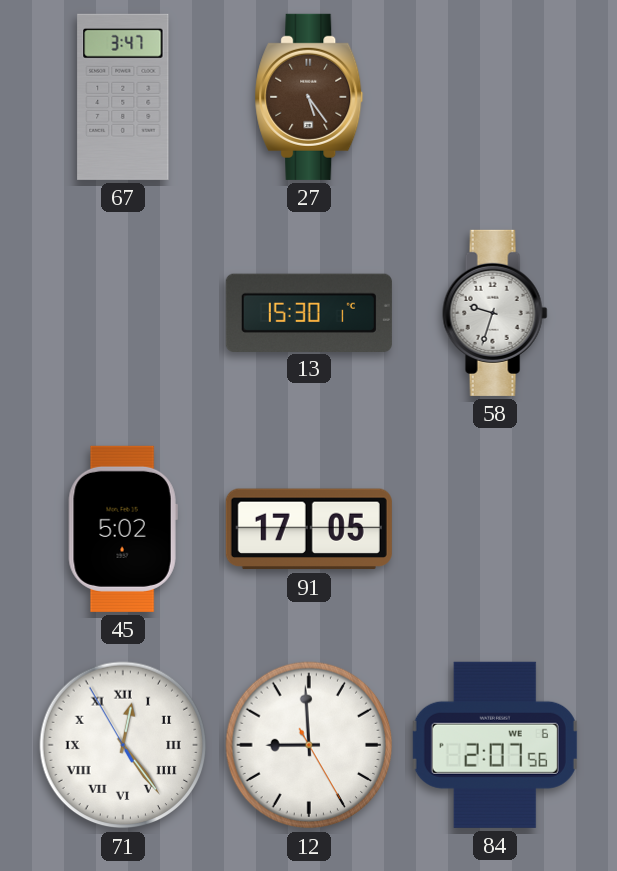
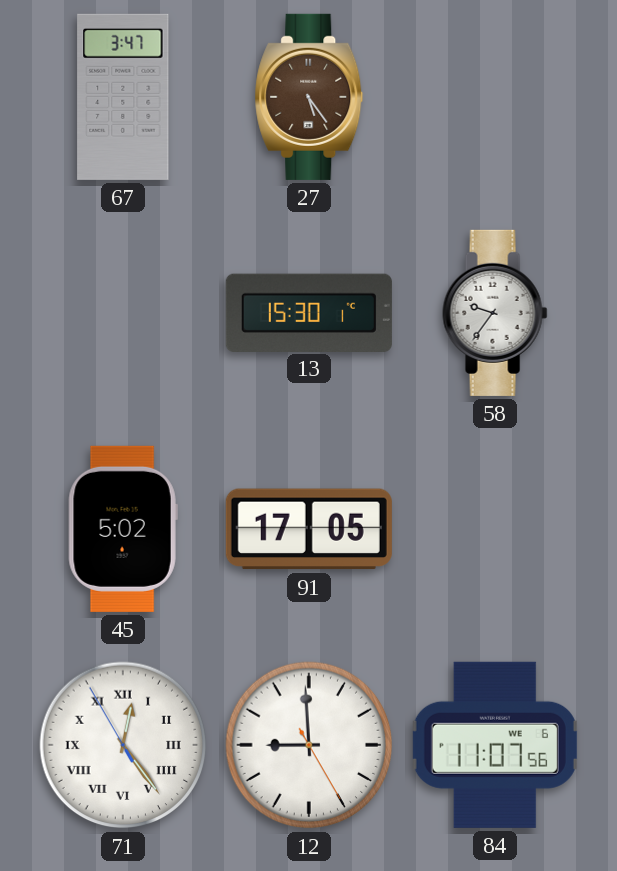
58: 9:33 -> 9:36 (495, 313)
84: 2:07 -> 11:07 (495, 745)
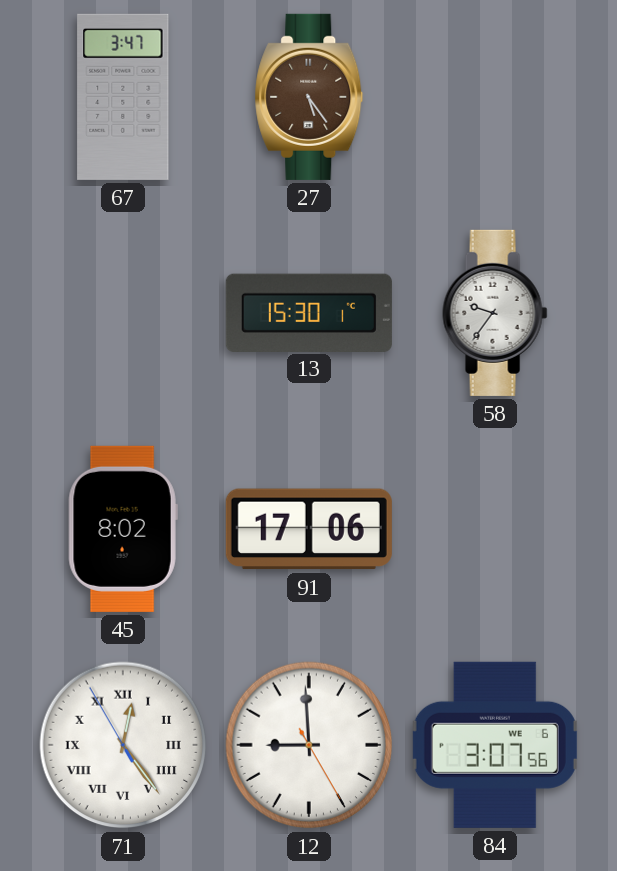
45: 5:02 -> 8:02 (123, 529)
91: 17:05 -> 17:06 (309, 529)
84: 11:07 -> 3:07 (495, 745)
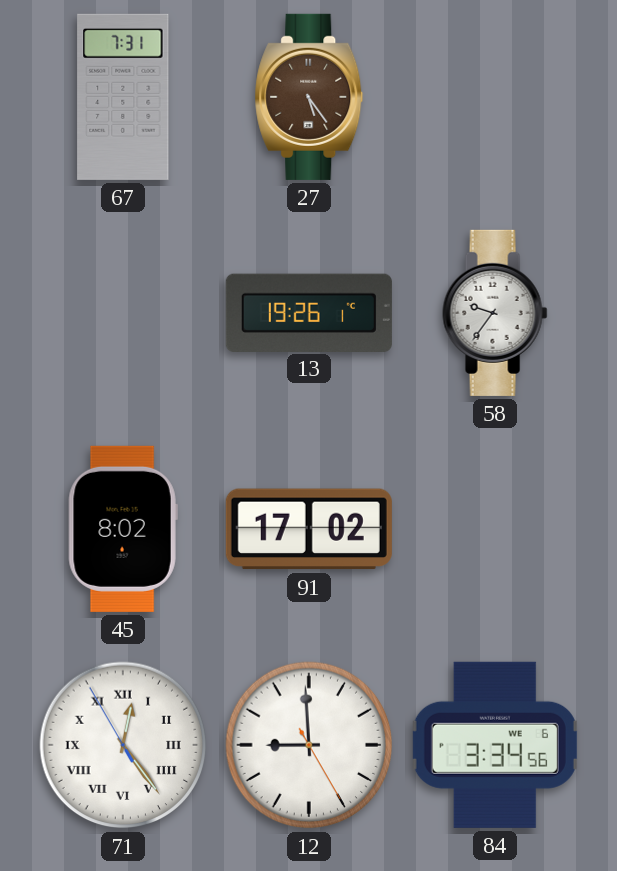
67: 3:47 -> 7:31 (123, 97)
13: 15:30 -> 19:26 (309, 312)
91: 17:06 -> 17:02 (309, 529)
84: 3:07 -> 3:34 (495, 745)
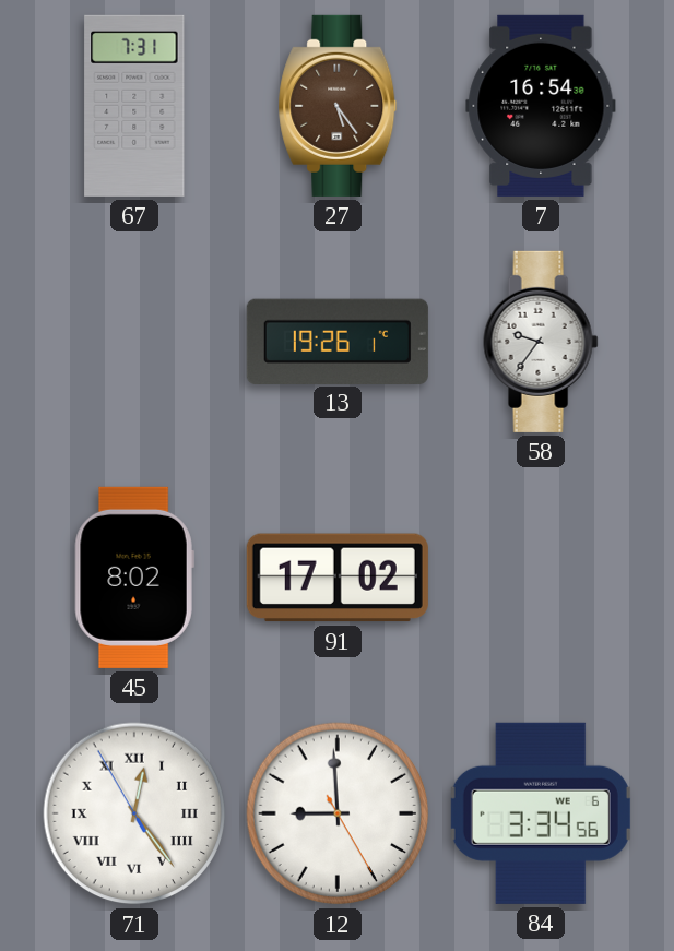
7: none -> 16:54 (541, 106)
